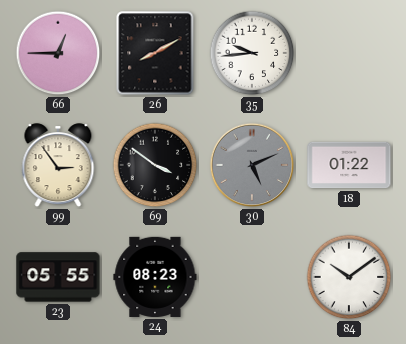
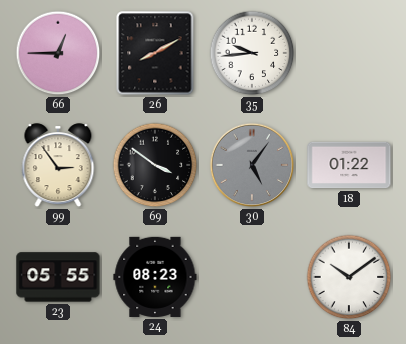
30: 5:11 -> 5:06 (252, 165)
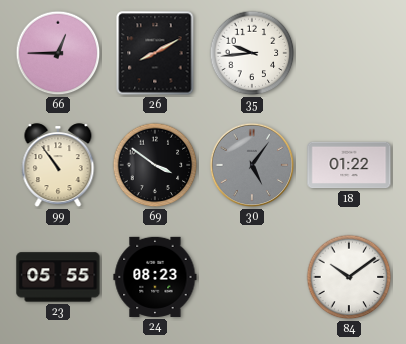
99: 2:54 -> 10:54 (58, 166)
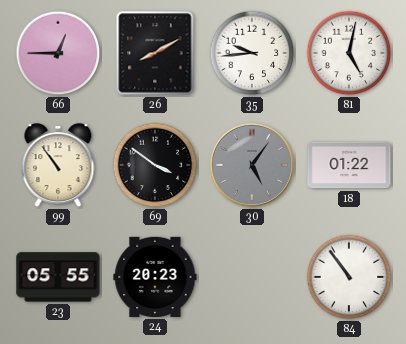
81: none -> 5:02 (349, 53)
24: 08:23 -> 20:23 (155, 277)
84: 10:09 -> 10:54 (349, 277)
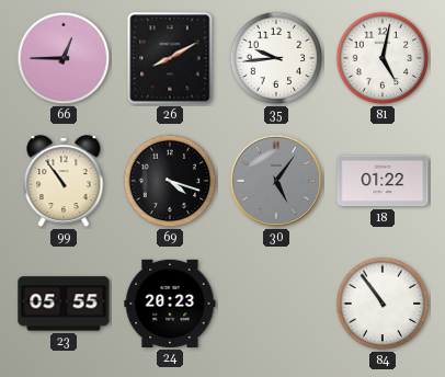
69: 3:51 -> 4:18 (170, 181)
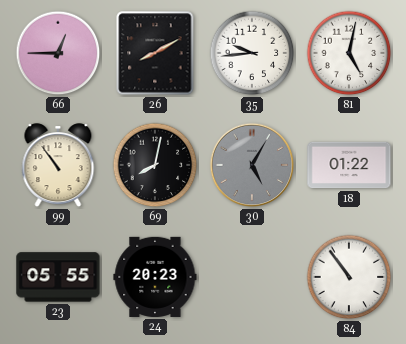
69: 4:18 -> 8:02 (155, 165)
30: 5:06 -> 5:05 (252, 165)
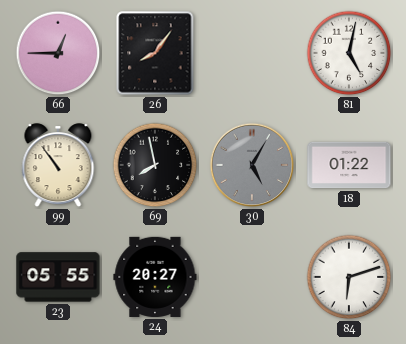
26: 8:10 -> 8:06 (155, 53)
35: 9:44 -> none (252, 53)
69: 8:02 -> 7:58 (155, 165)
24: 20:23 -> 20:27 (155, 277)
84: 10:54 -> 6:12 (349, 277)
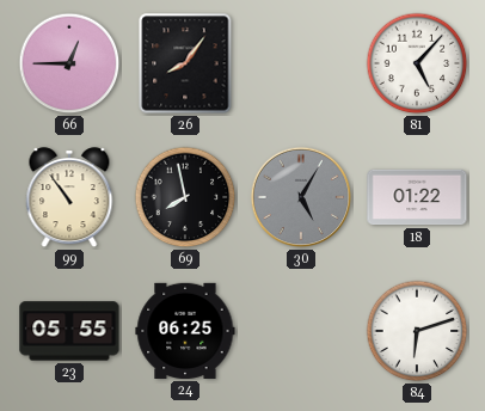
81: 5:02 -> 5:07 (417, 63)
24: 20:27 -> 06:25 (185, 331)
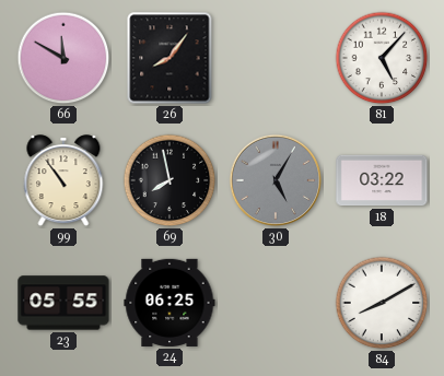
66: 12:45 -> 11:50 (63, 58)
18: 01:22 -> 03:22 (382, 180)
84: 6:12 -> 8:10 (382, 303)
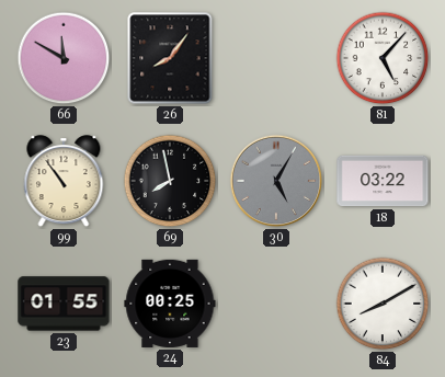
23: 05:55 -> 01:55 (64, 304)
24: 06:25 -> 00:25 (170, 304)
